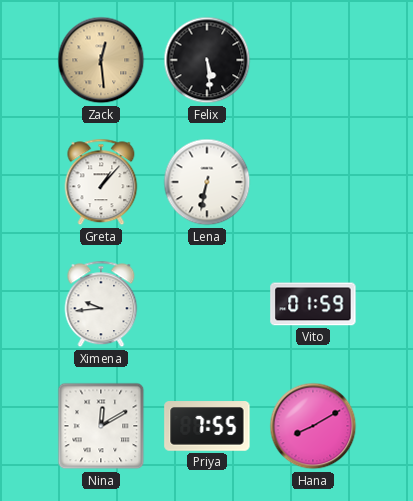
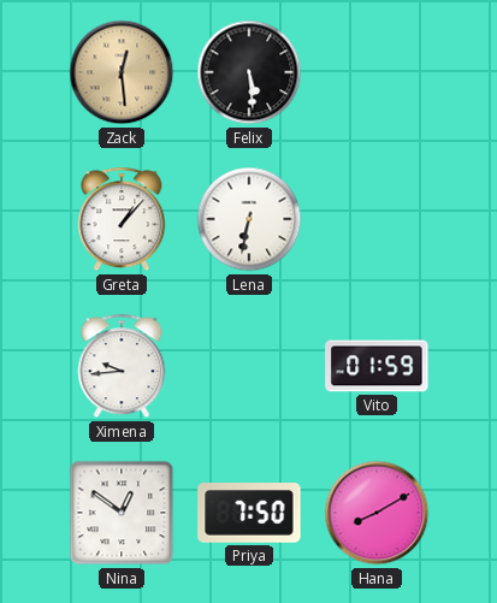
Nina: 12:10 -> 12:51 (122, 513)
Priya: 7:55 -> 7:50 (249, 513)
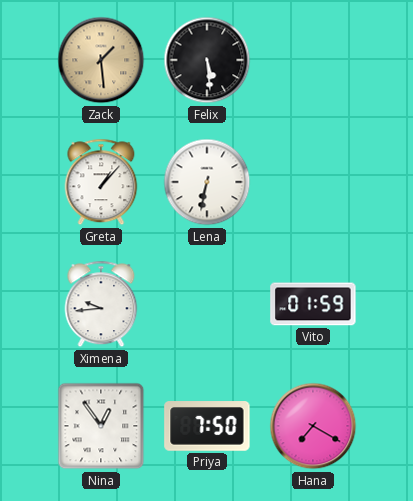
Zack: 12:29 -> 1:29 (101, 60)
Nina: 12:51 -> 12:54 (101, 426)
Hana: 8:10 -> 7:20 (313, 426)
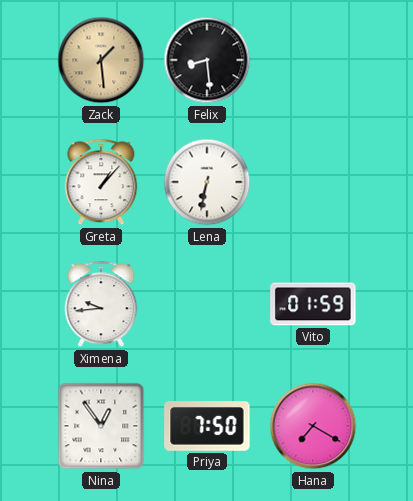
Felix: 5:29 -> 8:29 (207, 60)
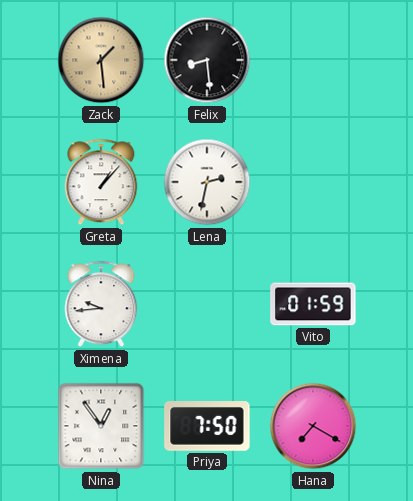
Lena: 6:32 -> 2:32 (207, 182)
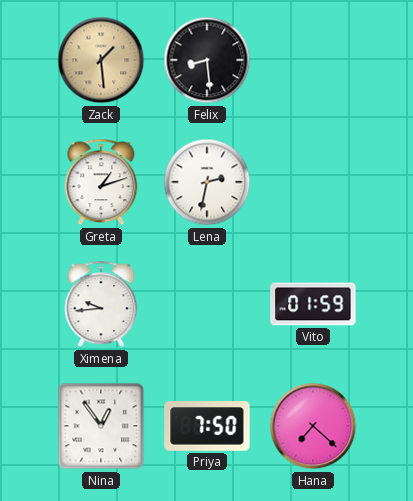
Greta: 1:07 -> 1:12 (101, 182)
Hana: 7:20 -> 7:22 (313, 426)
